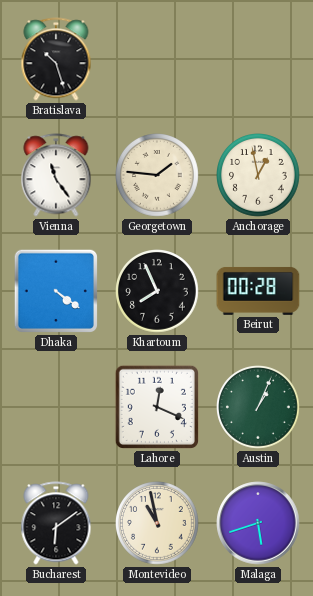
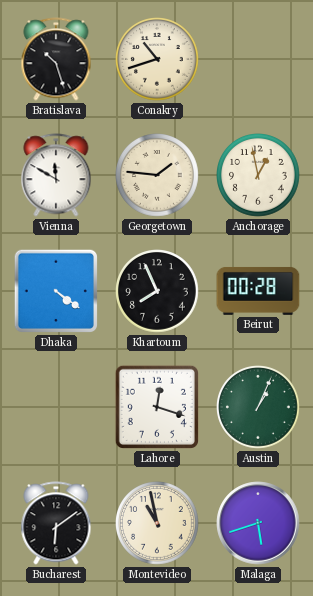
Conakry: none -> 10:42 (158, 60)
Vienna: 11:24 -> 11:50 (56, 175)
Lahore: 12:19 -> 12:18 (157, 407)
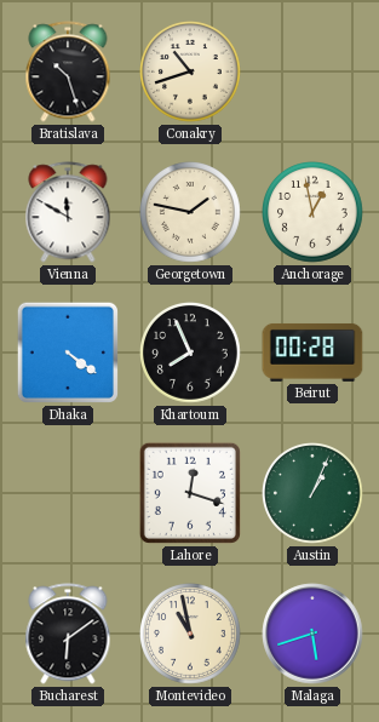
Georgetown: 1:46 -> 1:47 (191, 213)
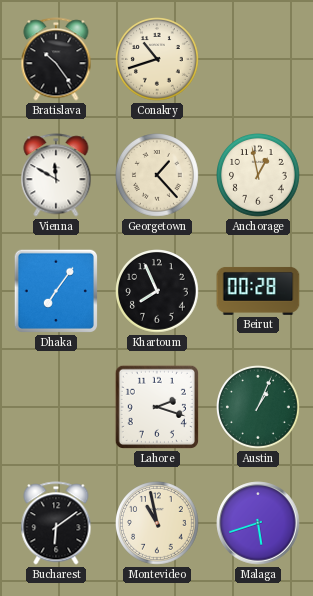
Bratislava: 10:27 -> 10:24 (56, 59)
Georgetown: 1:47 -> 1:23 (158, 176)
Dhaka: 4:21 -> 7:06 (56, 291)
Lahore: 12:18 -> 2:18 (157, 407)
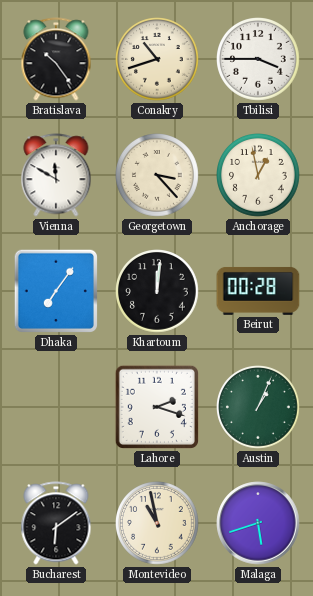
Tbilisi: none -> 3:45 (259, 60)
Georgetown: 1:23 -> 3:23 (158, 176)
Khartoum: 7:56 -> 12:01 (158, 292)
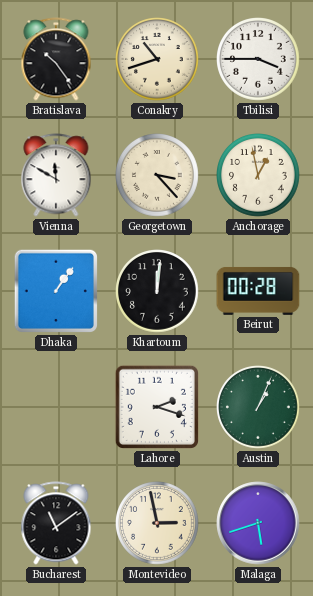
Dhaka: 7:06 -> 1:06 (56, 291)
Bucharest: 6:09 -> 11:09 (56, 523)
Montevideo: 10:58 -> 2:58 (158, 524)
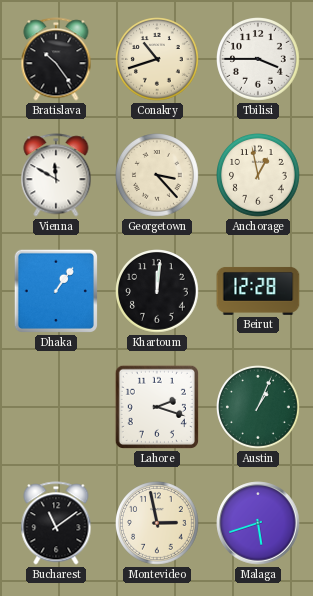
Beirut: 00:28 -> 12:28 (258, 291)
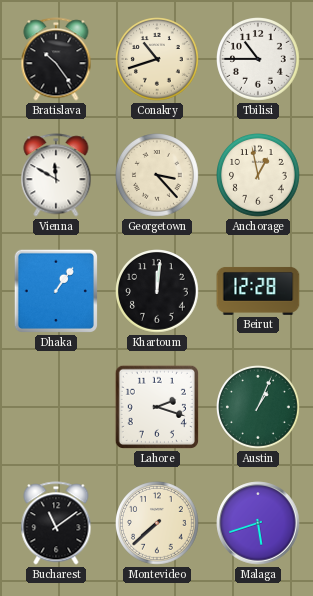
Tbilisi: 3:45 -> 10:45 (259, 60)
Montevideo: 2:58 -> 7:38 (158, 524)
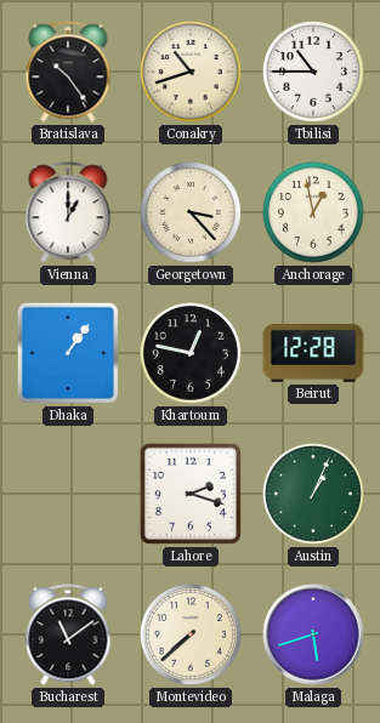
Vienna: 11:50 -> 1:00 (68, 212)
Khartoum: 12:01 -> 12:47 (192, 354)
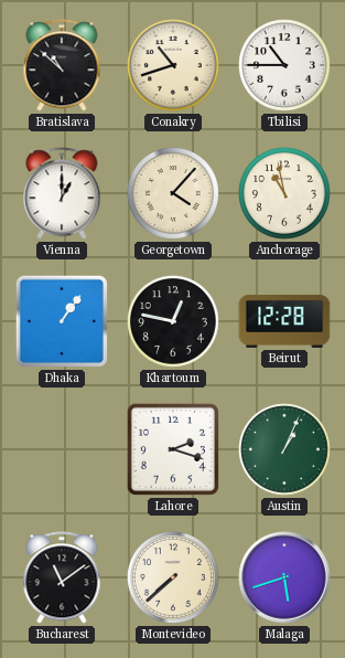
Bratislava: 10:24 -> 10:52 (62, 65)
Georgetown: 3:23 -> 4:07 (174, 194)
Anchorage: 12:58 -> 10:58 (285, 194)
